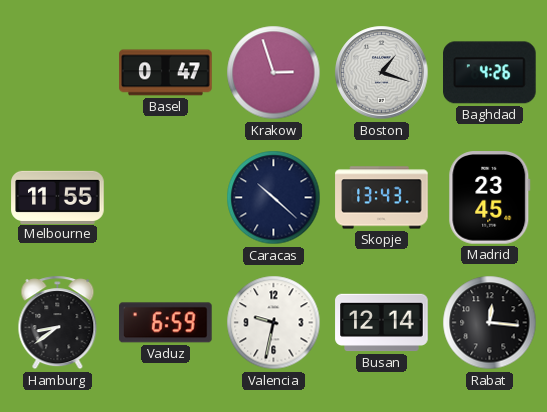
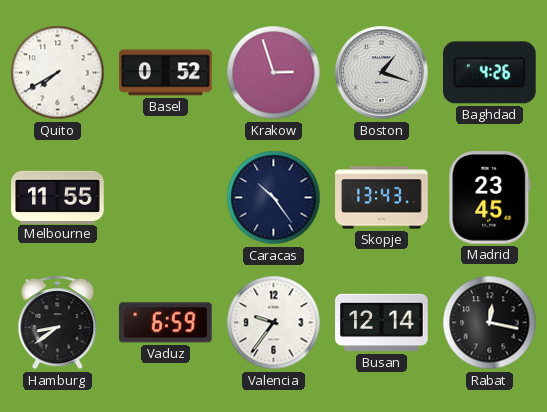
Quito: none -> 7:40 (58, 73)
Basel: 0:47 -> 0:52 (166, 73)
Caracas: 10:22 -> 10:24 (274, 198)
Valencia: 9:32 -> 9:36 (274, 323)
Rabat: 12:16 -> 12:17 (490, 323)
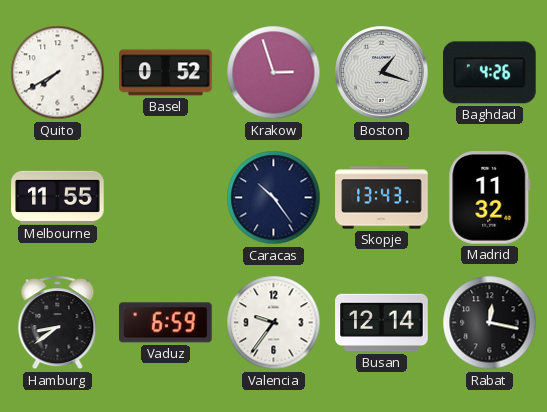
Madrid: 23:45 -> 11:32 (490, 198)
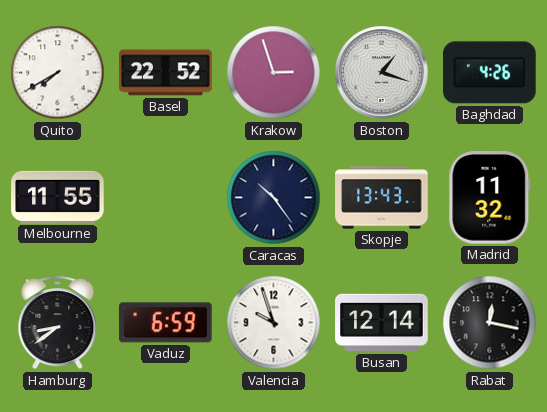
Basel: 0:52 -> 22:52 (166, 73)
Valencia: 9:36 -> 9:57 (274, 323)
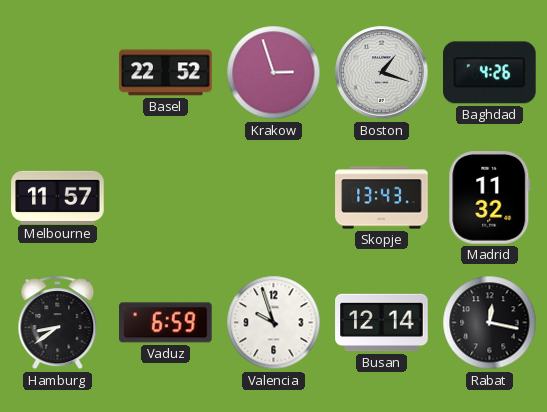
Quito: 7:40 -> none (58, 73)
Melbourne: 11:55 -> 11:57 (58, 197)
Caracas: 10:24 -> none (274, 198)
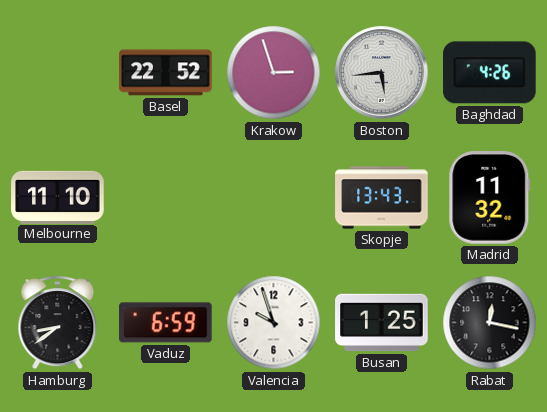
Boston: 1:18 -> 5:44 (382, 73)
Melbourne: 11:57 -> 11:10 (58, 197)
Busan: 12:14 -> 1:25 (382, 323)
